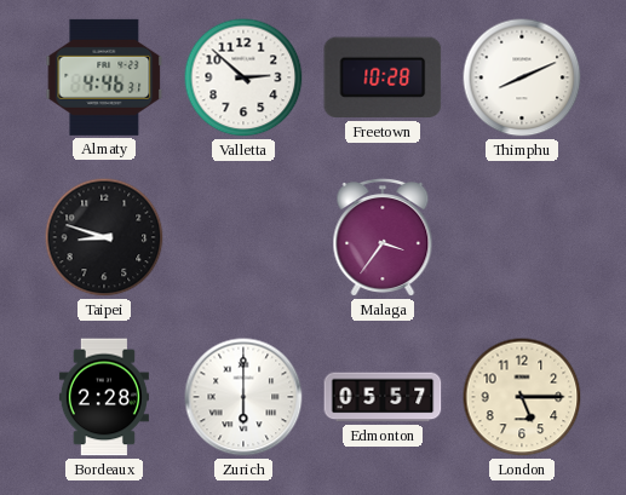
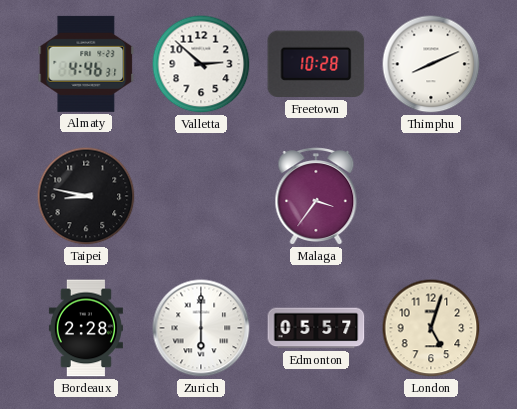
Taipei: 8:48 -> 8:47 (86, 196)
London: 5:15 -> 5:03 (431, 328)
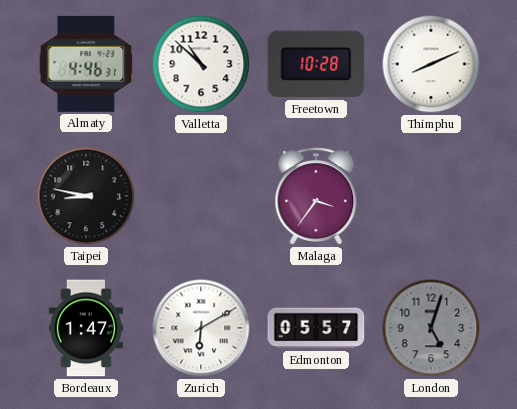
Valletta: 2:52 -> 10:52 (201, 64)
Bordeaux: 2:28 -> 1:47 (86, 328)
Zurich: 6:00 -> 6:10 (201, 328)
London dial: cream -> grey (431, 328)
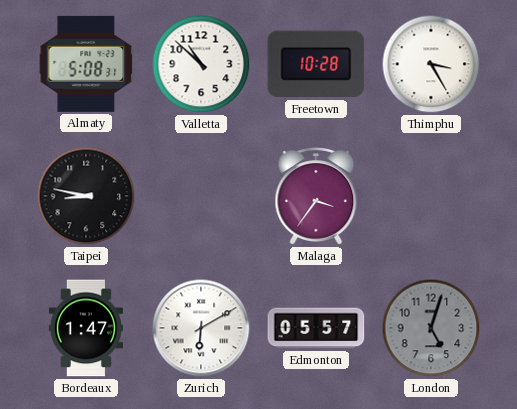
Almaty: 4:46 -> 5:08 (86, 64)
Thimphu: 8:11 -> 3:25 (431, 64)
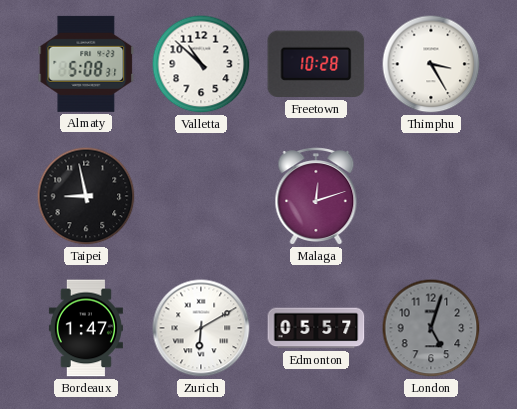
Taipei: 8:47 -> 8:58 (86, 196)
Malaga: 3:36 -> 12:12 (316, 197)
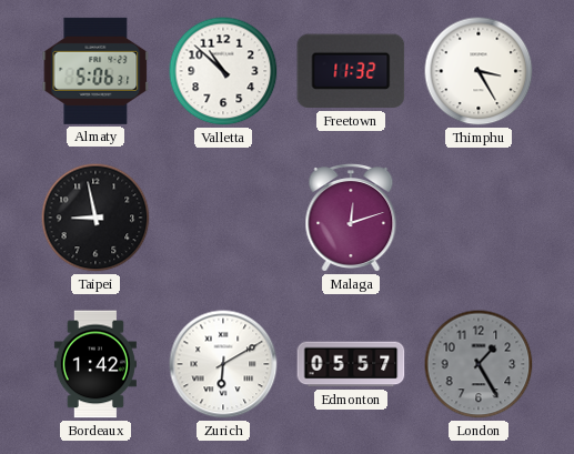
Almaty: 5:08 -> 5:06 (95, 71)
Freetown: 10:28 -> 11:32 (351, 71)
Bordeaux: 1:47 -> 1:42 (95, 364)
London: 5:03 -> 1:25 (479, 364)
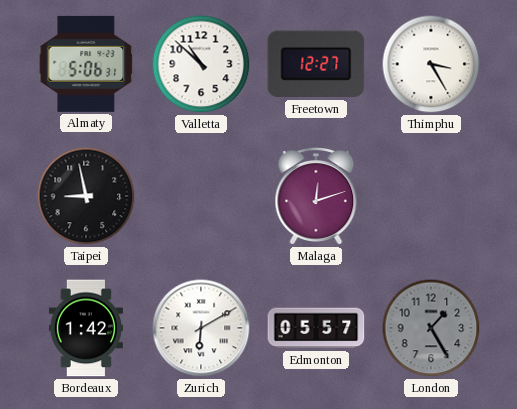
Freetown: 11:32 -> 12:27 (316, 64)
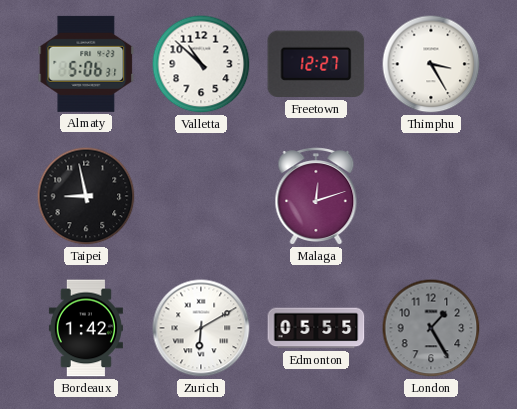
Edmonton: 05:57 -> 05:55 (316, 328)
